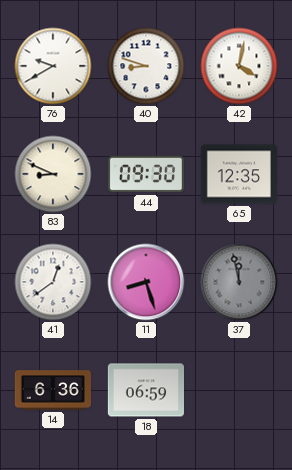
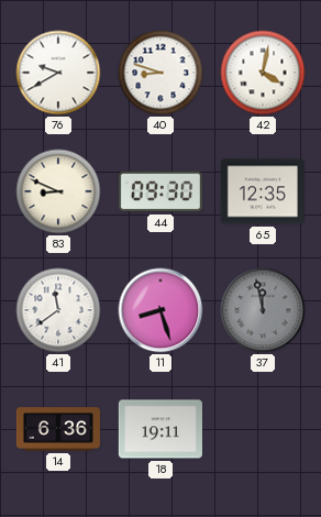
41: 12:39 -> 11:39 (58, 310)
18: 06:59 -> 19:11 (159, 429)
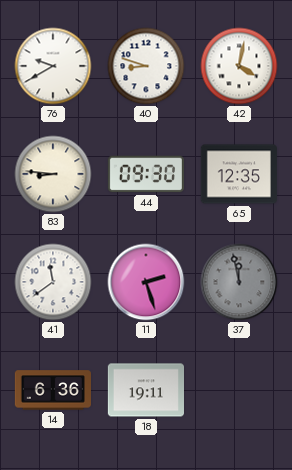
83: 8:49 -> 8:46 (53, 174)
11: 8:27 -> 2:27 (146, 282)
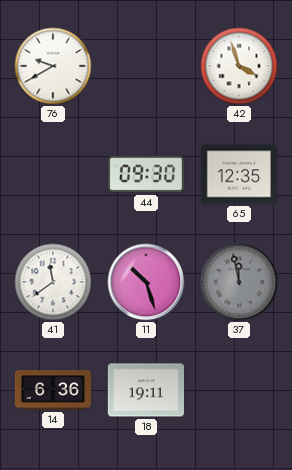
40: 8:48 -> none (146, 66)
42: 4:02 -> 3:57 (239, 66)
83: 8:46 -> none (53, 174)
11: 2:27 -> 10:27 (146, 282)
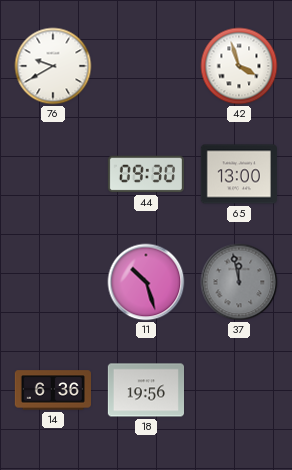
65: 12:35 -> 13:00 (239, 174)
41: 11:39 -> none (53, 282)
18: 19:11 -> 19:56 (145, 390)
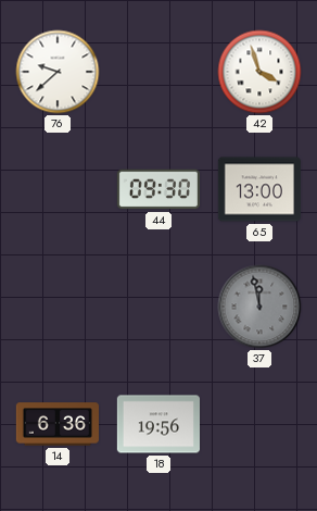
76: 9:40 -> 9:38 (58, 72)
11: 10:27 -> none (146, 282)
